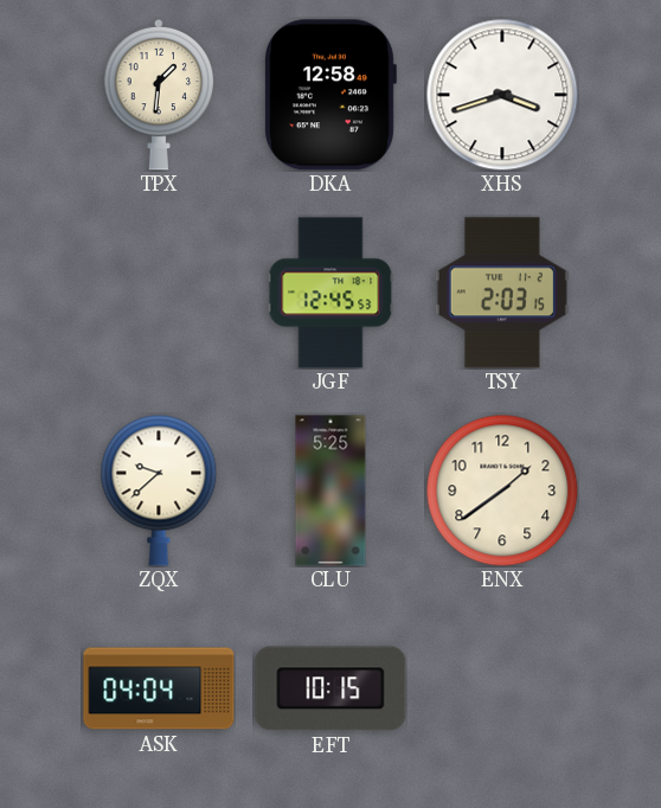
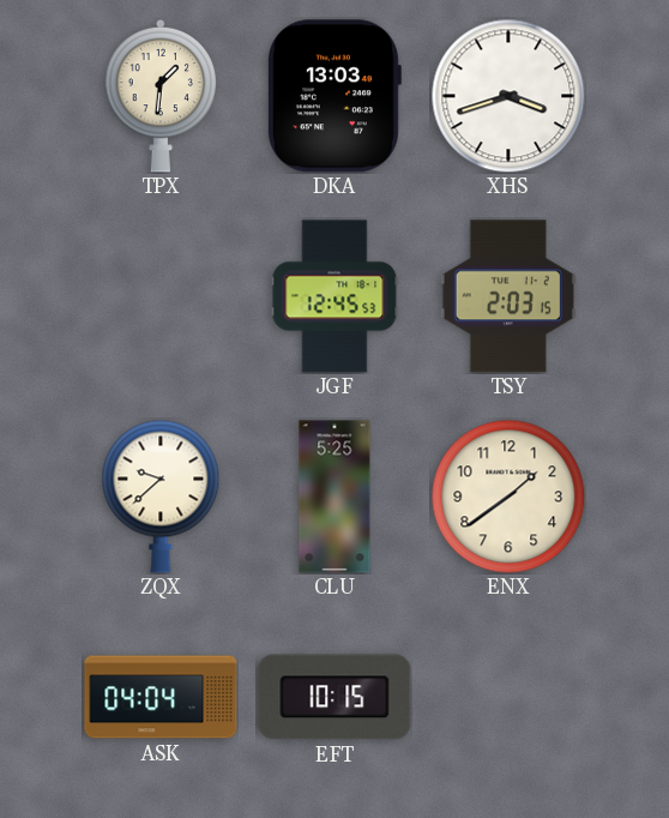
DKA: 12:58 -> 13:03 (333, 96)
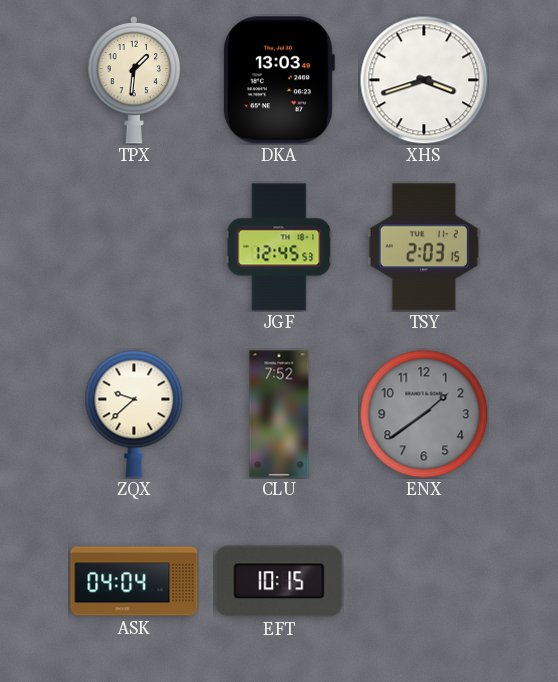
CLU: 5:25 -> 7:52 (279, 414)
ENX dial: cream -> grey (424, 414)
